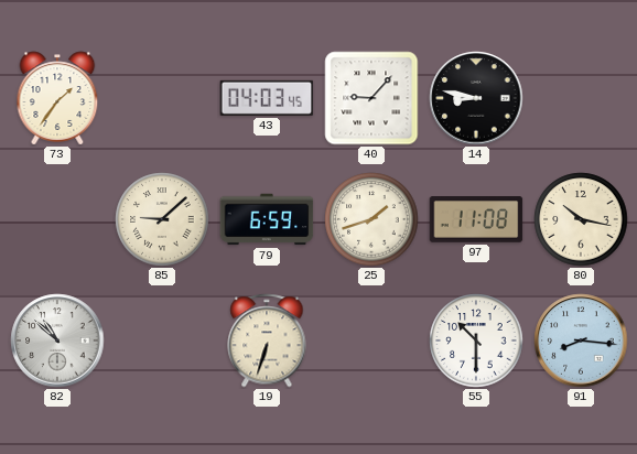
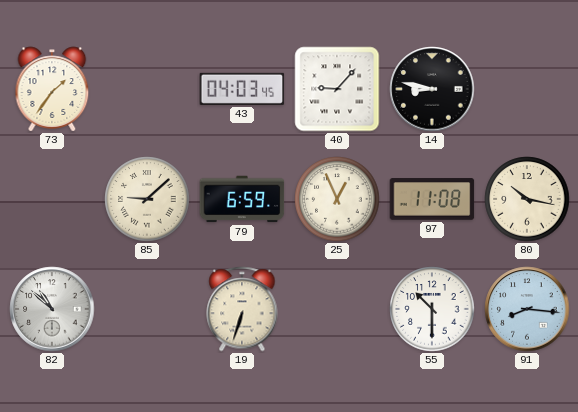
25: 1:42 -> 12:56 (337, 199)
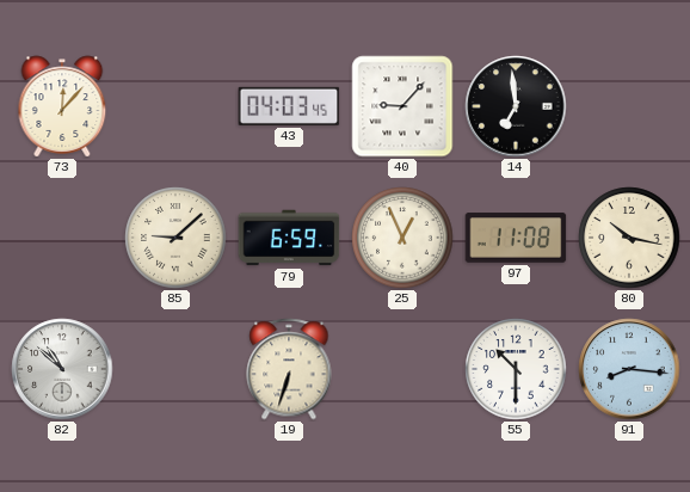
73: 1:36 -> 12:07 (62, 106)
14: 8:47 -> 6:59 (516, 106)
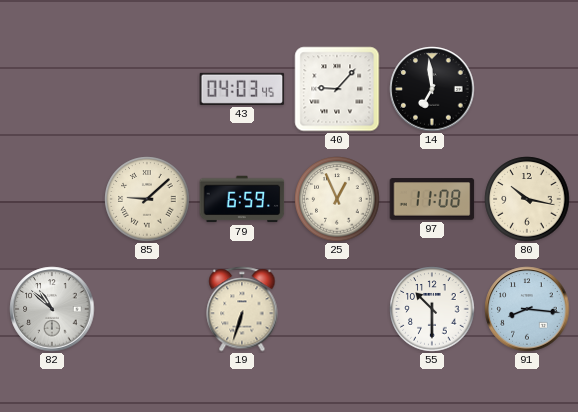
73: 12:07 -> none (62, 106)
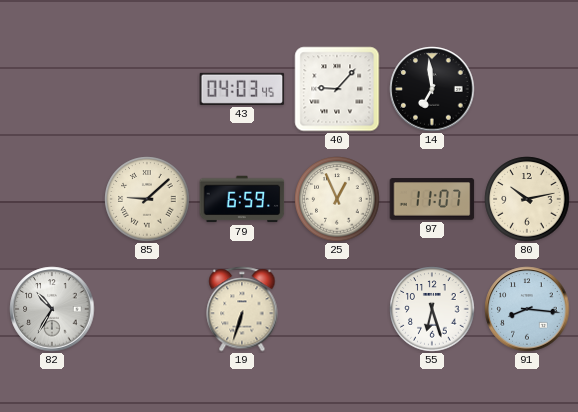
97: 11:08 -> 11:07 (432, 199)
80: 10:17 -> 10:13 (527, 199)
82: 10:52 -> 10:35 (52, 309)
55: 10:30 -> 6:27 (432, 309)
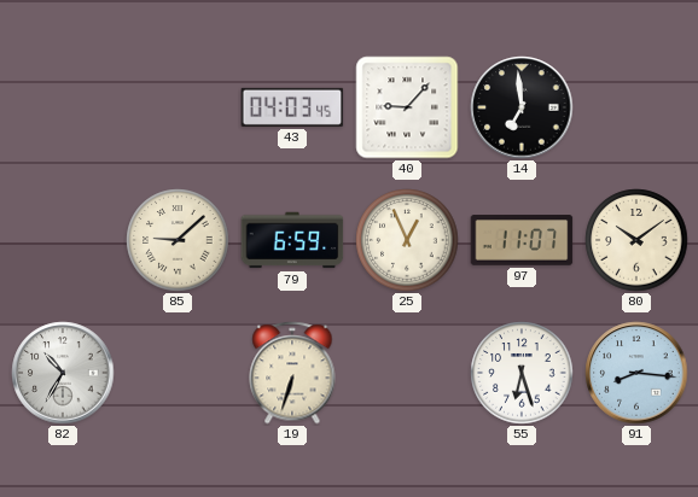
80: 10:13 -> 10:09 (636, 240)
